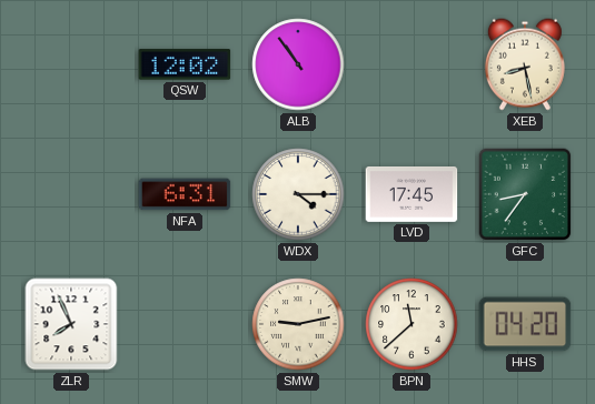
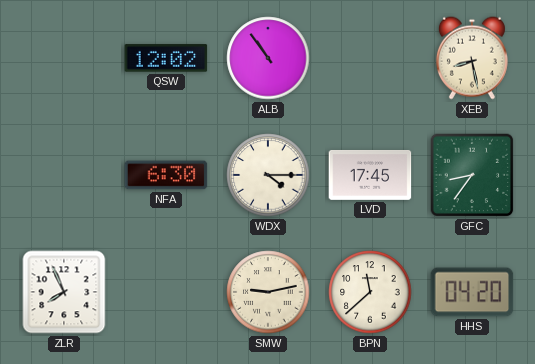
NFA: 6:31 -> 6:30 (166, 175)
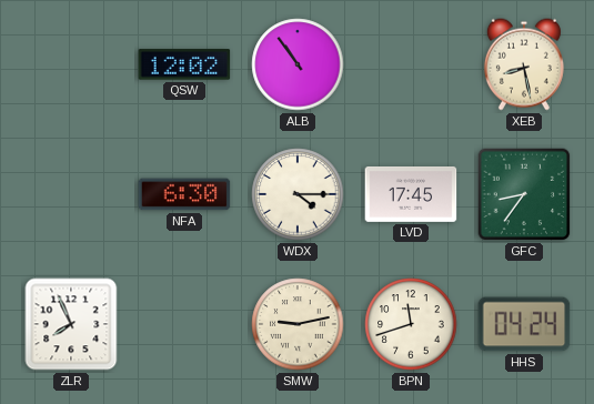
BPN: 11:38 -> 11:42 (411, 324)
HHS: 04:20 -> 04:24 (524, 324)
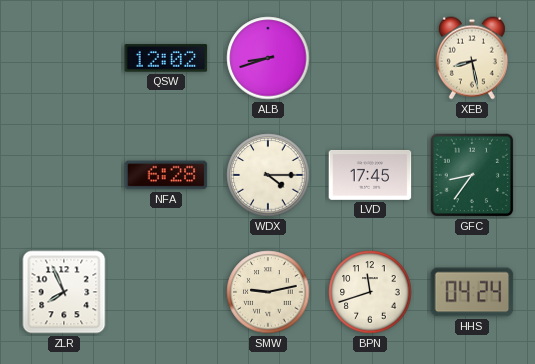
ALB: 10:54 -> 8:42 (268, 58)
NFA: 6:30 -> 6:28 (166, 175)
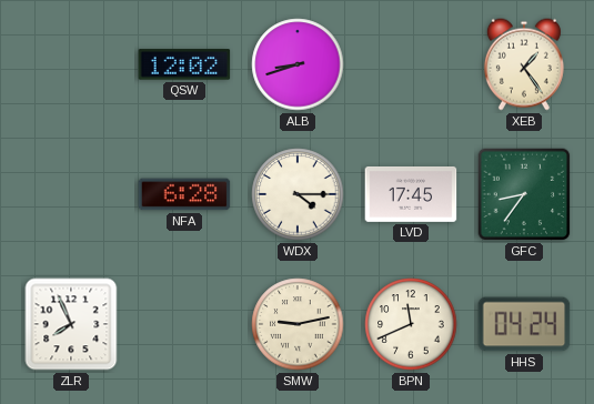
XEB: 8:28 -> 1:24 (524, 64)
BPN: 11:42 -> 11:41 (411, 324)
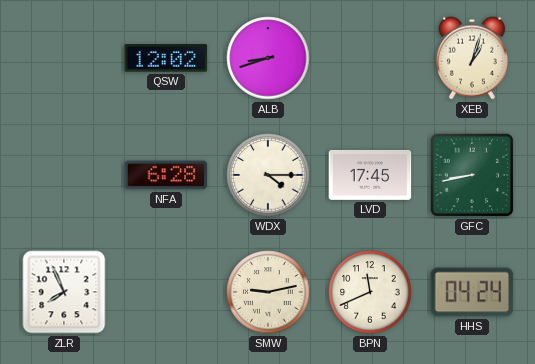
XEB: 1:24 -> 1:03 (472, 58)
GFC: 8:36 -> 8:43 (472, 175)
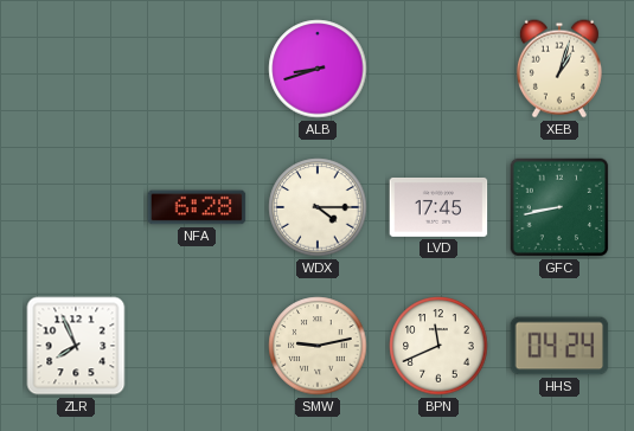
QSW: 12:02 -> none (166, 58)
